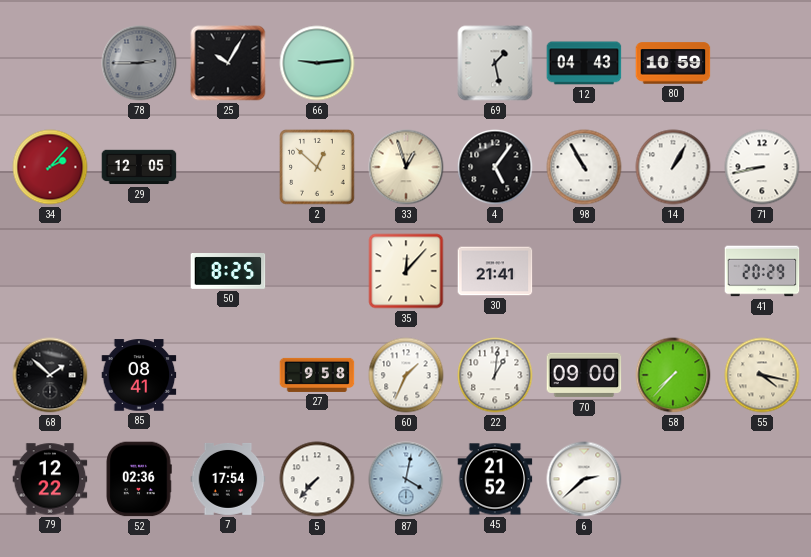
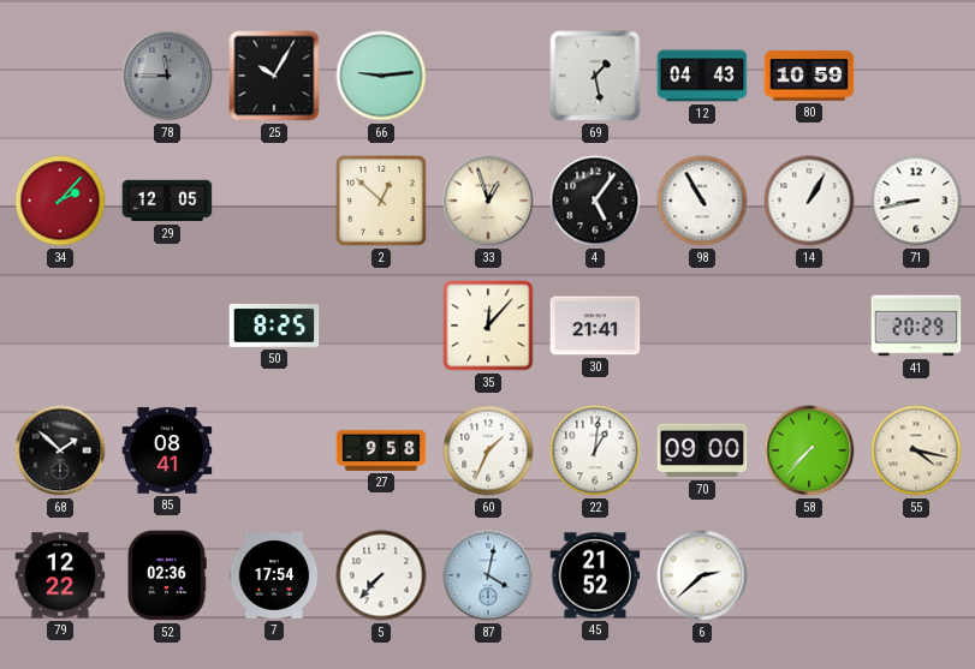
78: 2:45 -> 11:45 (167, 76)
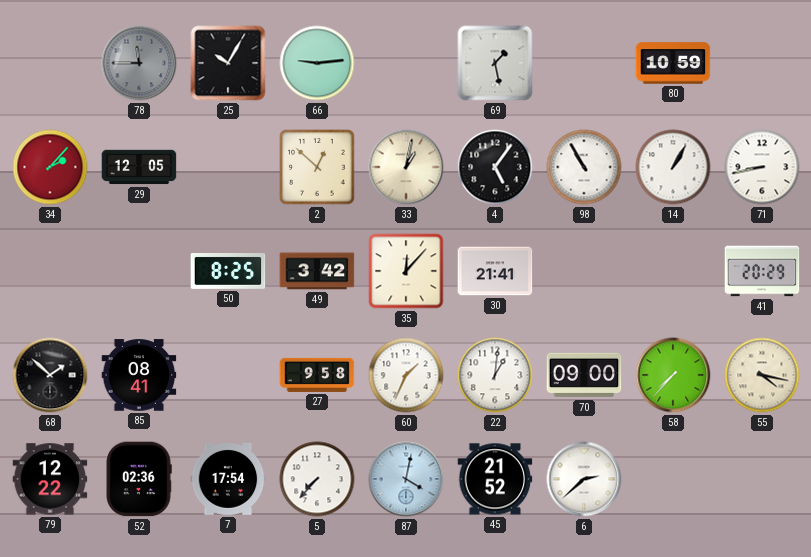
12: 04:43 -> none (702, 76)
33: 12:57 -> 1:02 (406, 167)
49: none -> 3:42 (317, 271)
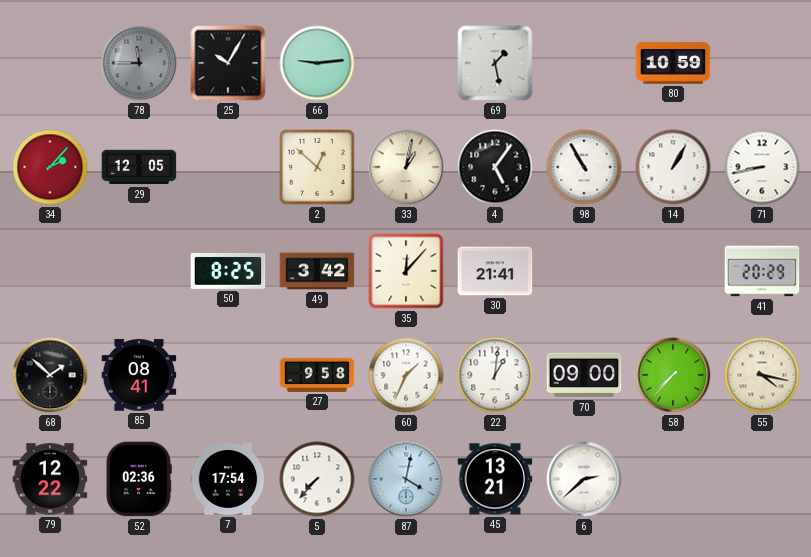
45: 21:52 -> 13:21 (495, 479)
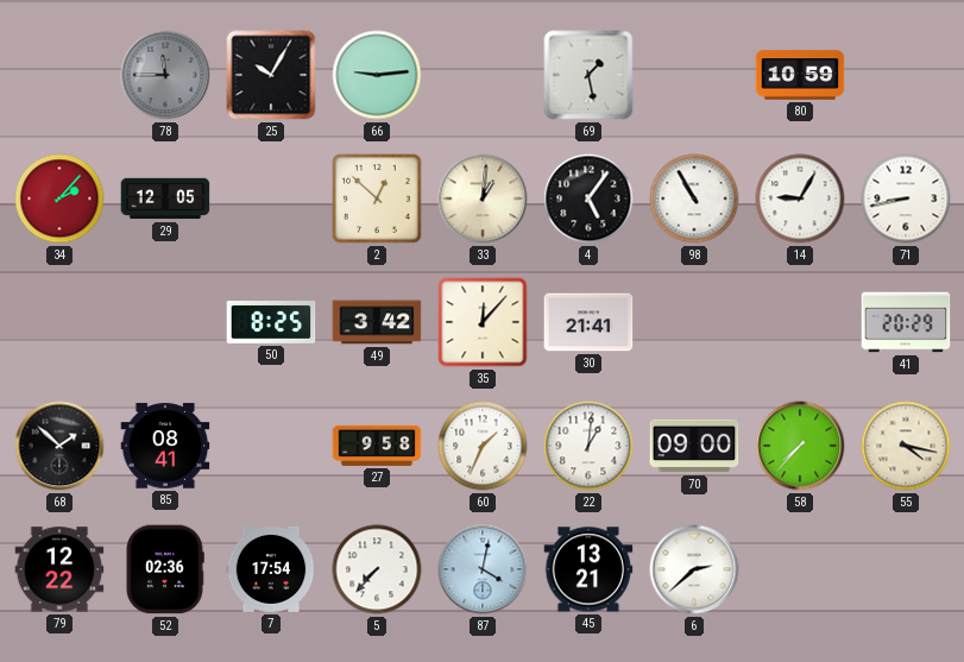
33: 1:02 -> 1:01 (483, 198)
14: 1:05 -> 9:05 (800, 198)
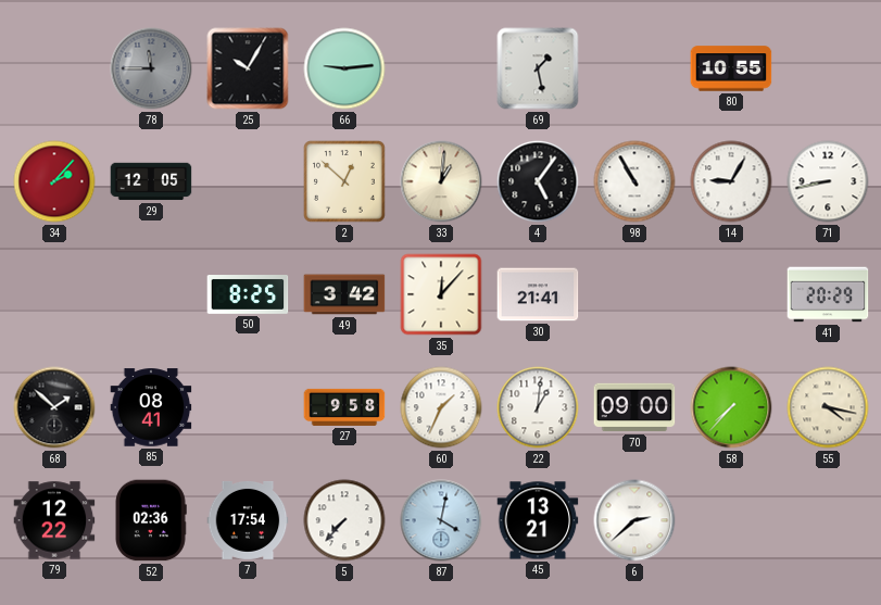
80: 10:59 -> 10:55 (731, 68)
